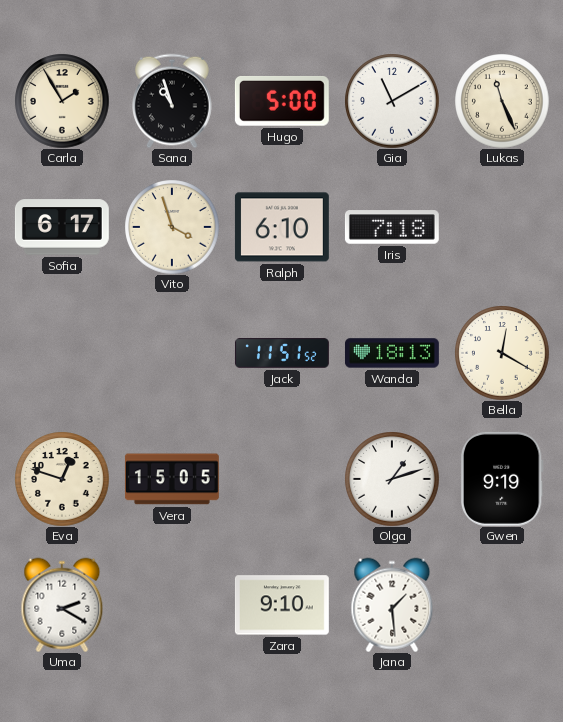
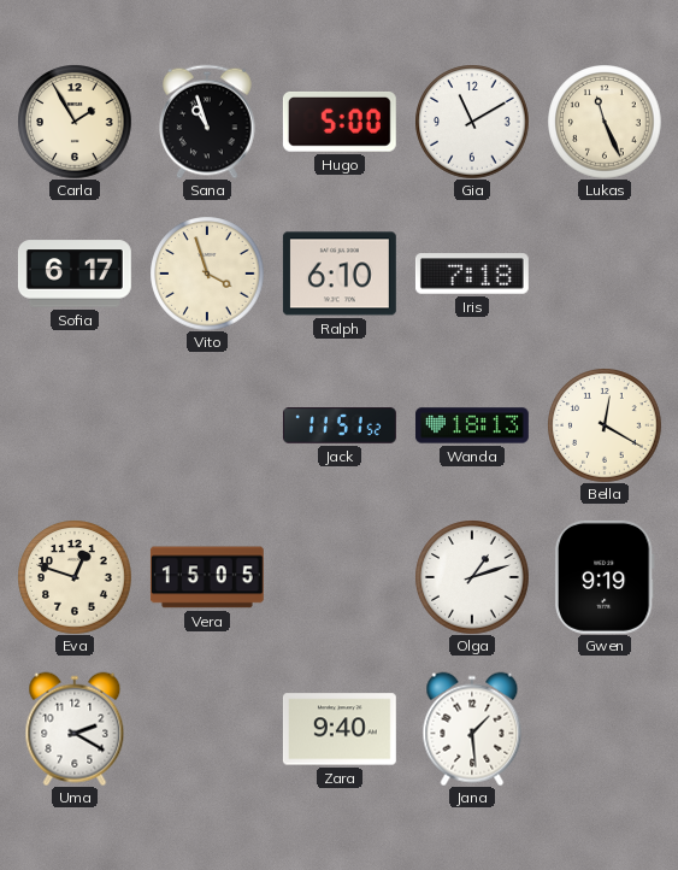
Zara: 9:10 -> 9:40 (340, 729)
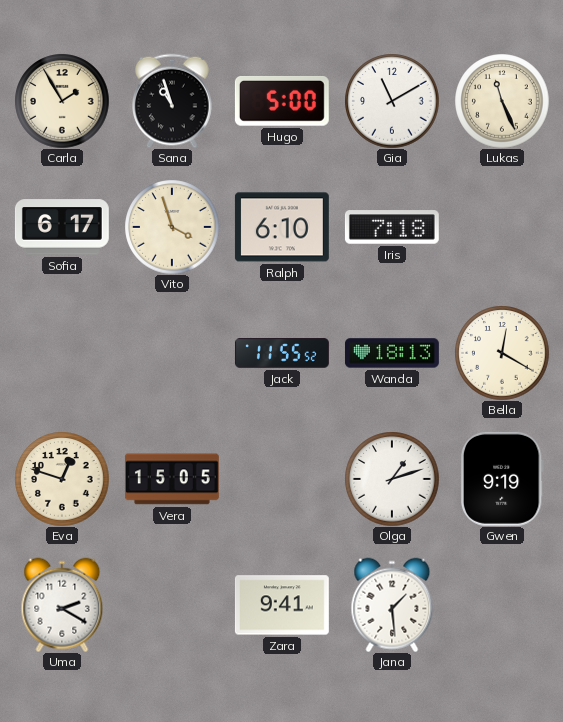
Jack: 11:51 -> 11:55 (282, 353)
Zara: 9:40 -> 9:41 (282, 605)
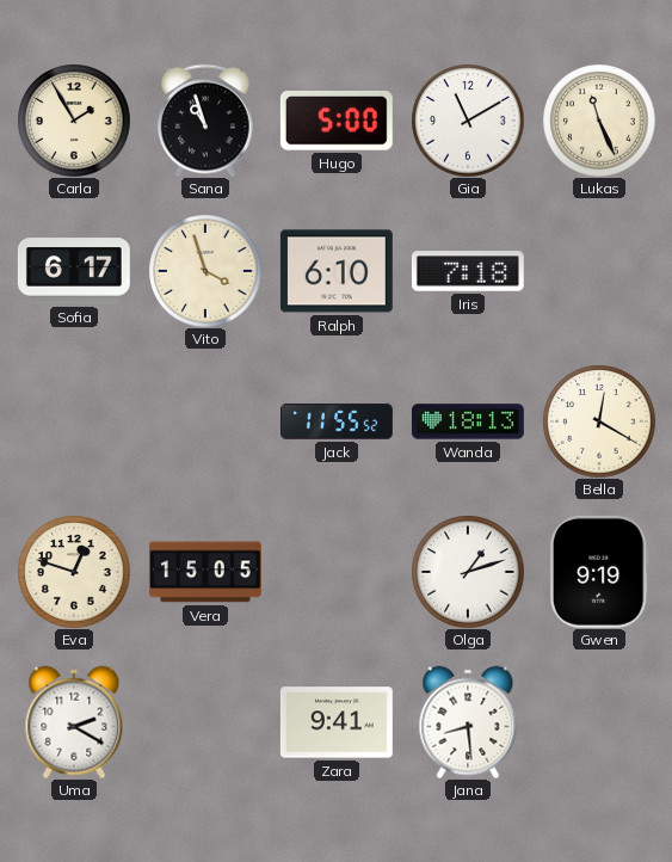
Jana: 1:29 -> 8:29 (468, 722)
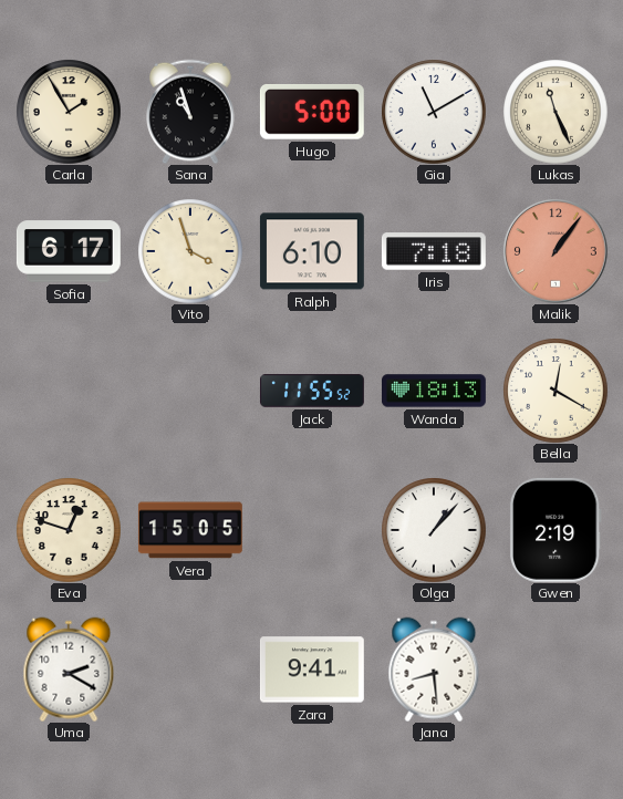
Malik: none -> 1:06 (555, 251)
Olga: 1:12 -> 1:07 (434, 530)
Gwen: 9:19 -> 2:19 (555, 530)
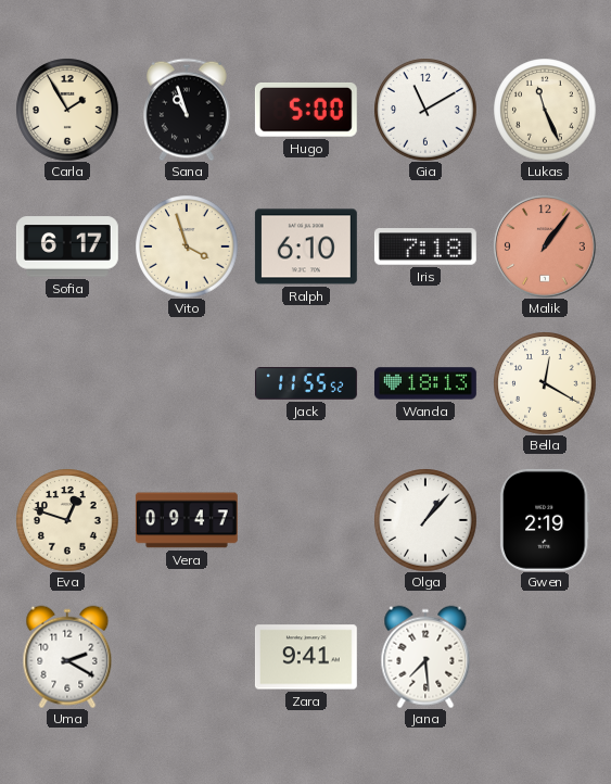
Vera: 15:05 -> 09:47 (187, 520)
Jana: 8:29 -> 7:29 (425, 657)
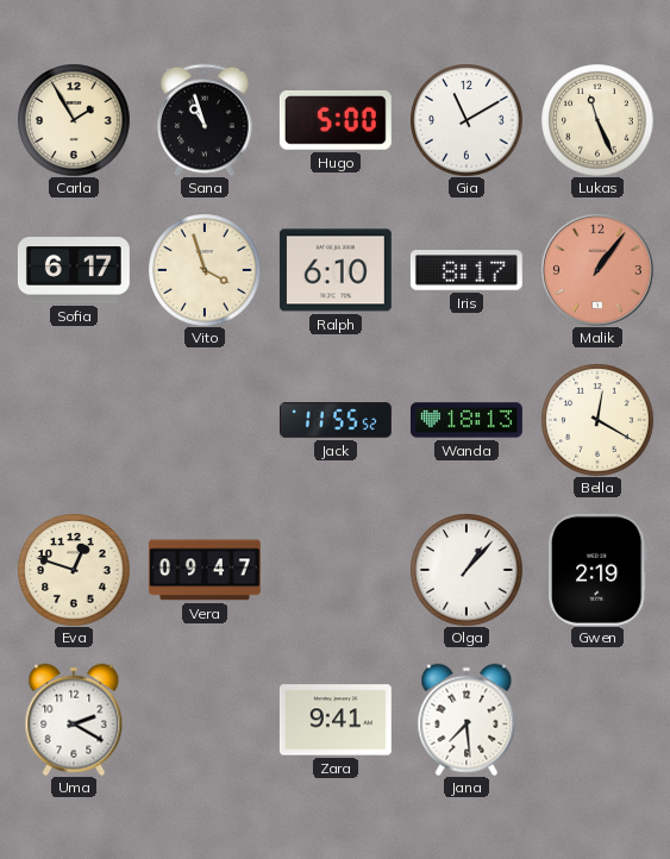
Iris: 7:18 -> 8:17 (467, 270)
